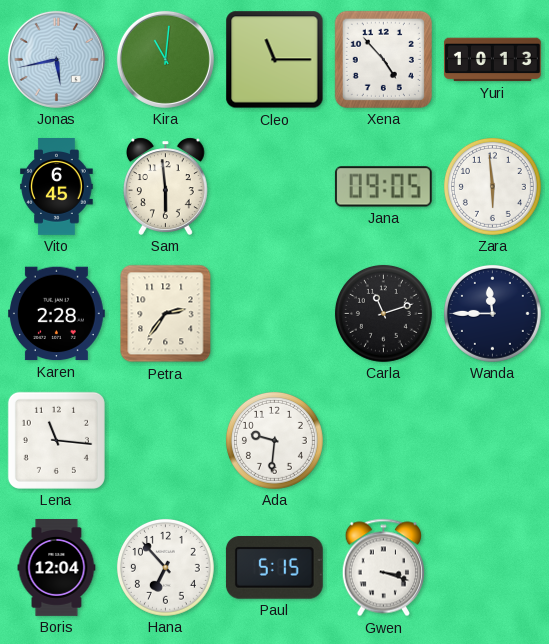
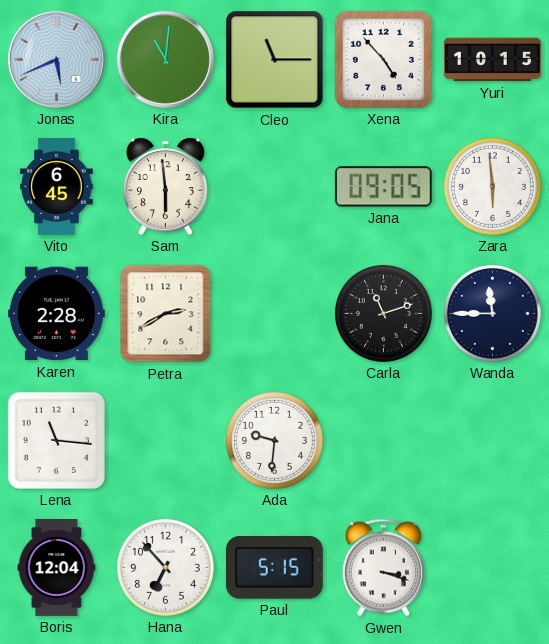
Jonas: 5:43 -> 5:41 (56, 59)
Yuri: 10:13 -> 10:15 (492, 60)
Petra: 2:36 -> 2:40 (166, 314)
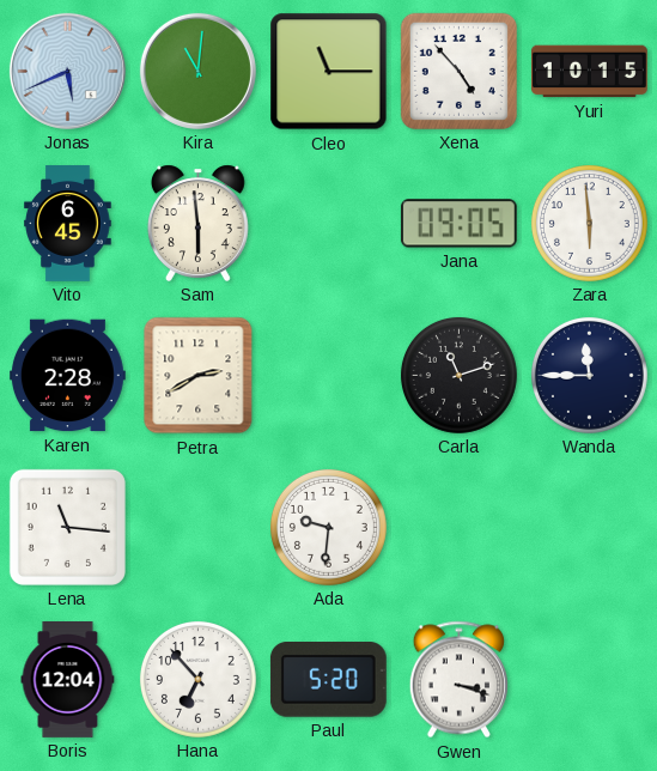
Paul: 5:15 -> 5:20 (328, 680)
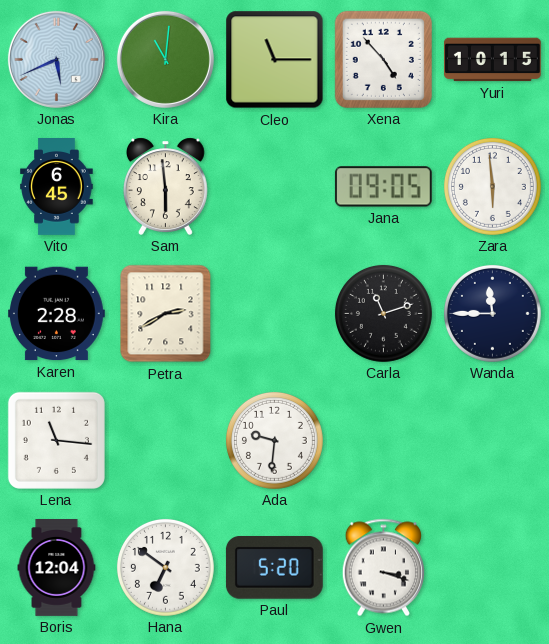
Hana: 6:53 -> 6:51 (165, 567)
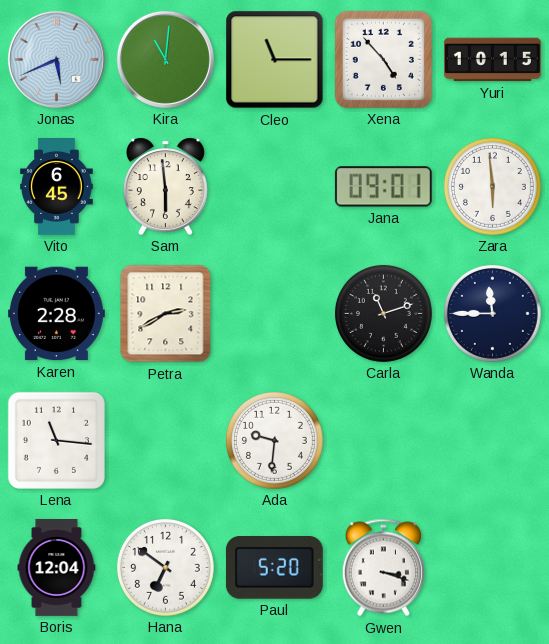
Jana: 09:05 -> 09:01 (383, 187)
